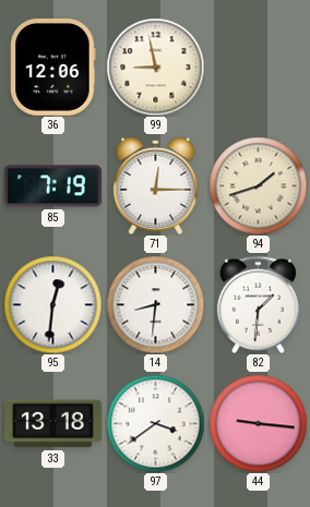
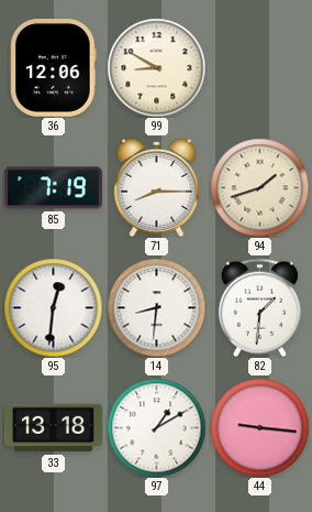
99: 8:58 -> 8:50 (156, 67)
71: 12:15 -> 8:15 (157, 187)
97: 3:39 -> 1:10 (156, 427)
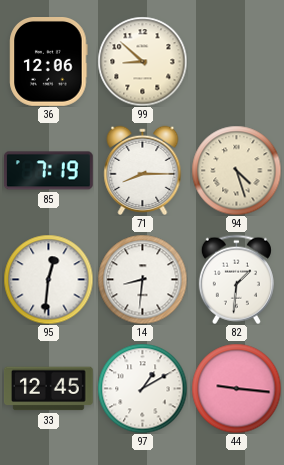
99: 8:50 -> 8:52 (142, 61)
94: 1:42 -> 4:27 (236, 170)
33: 13:18 -> 12:45 (49, 389)
